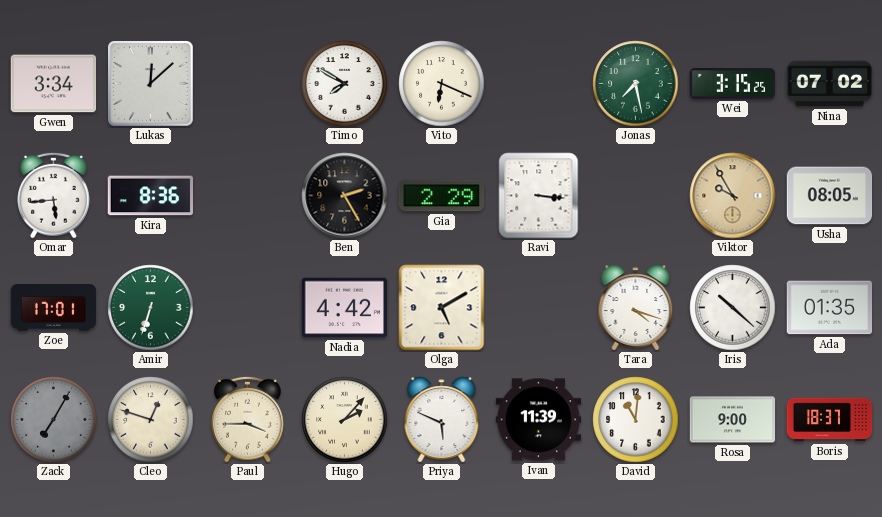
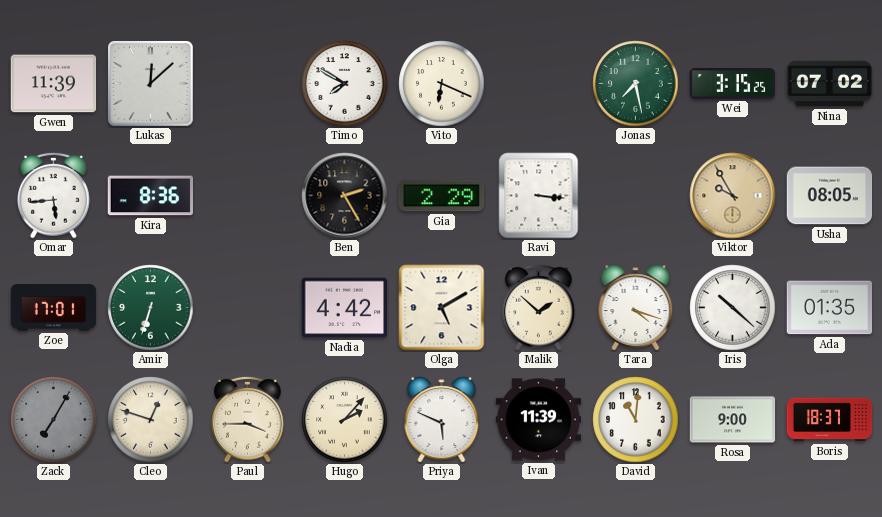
Gwen: 3:34 -> 11:39 (54, 84)
Malik: none -> 1:52 (539, 307)
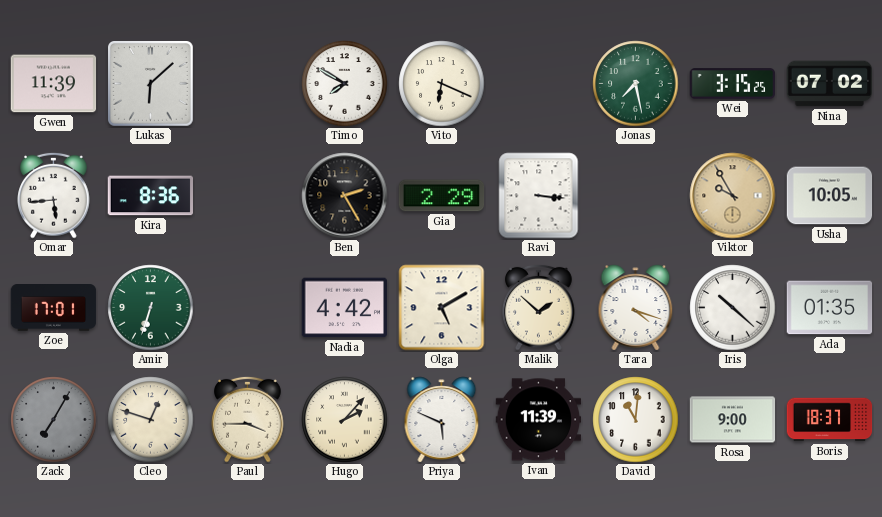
Lukas: 12:08 -> 6:08 (151, 84)
Usha: 08:05 -> 10:05 (830, 196)
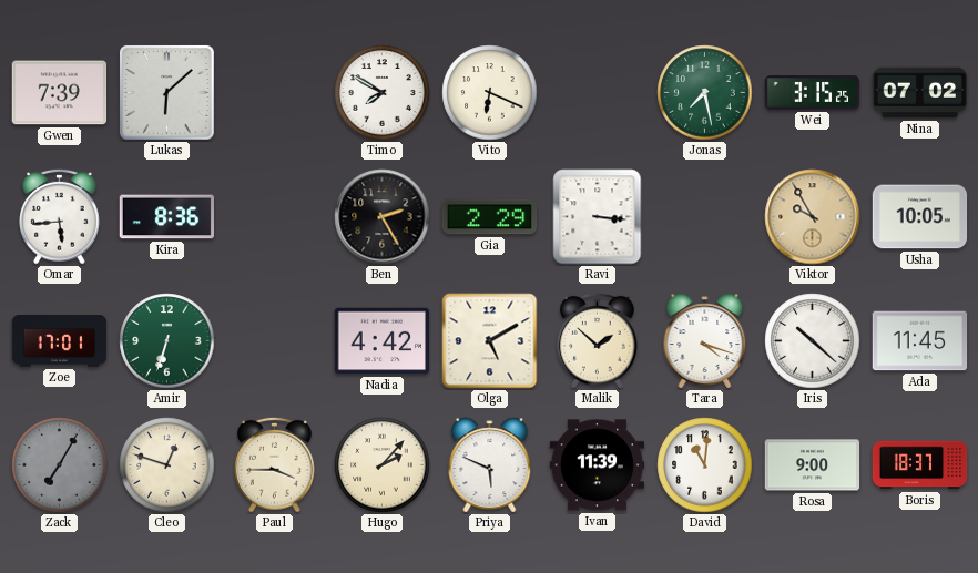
Gwen: 11:39 -> 7:39 (60, 93)
Ada: 01:35 -> 11:45 (920, 341)
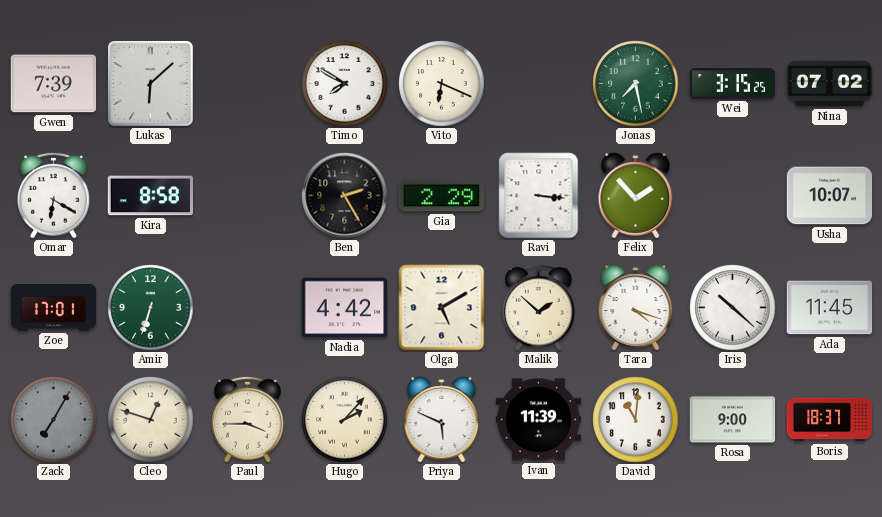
Omar: 5:44 -> 6:20 (54, 195)
Kira: 8:36 -> 8:58 (150, 196)
Felix: none -> 1:53 (636, 196)
Viktor: 9:55 -> none (813, 217)
Usha: 10:05 -> 10:07 (830, 196)
